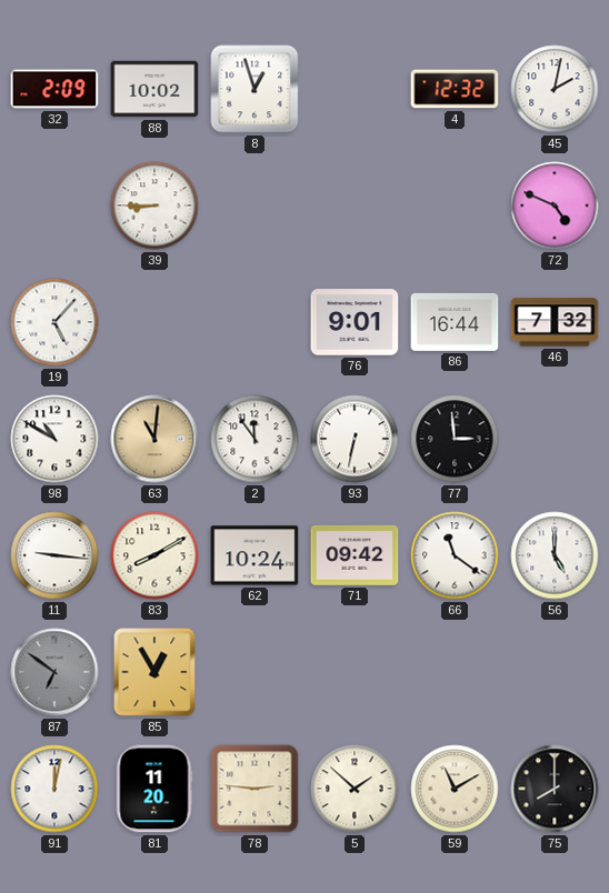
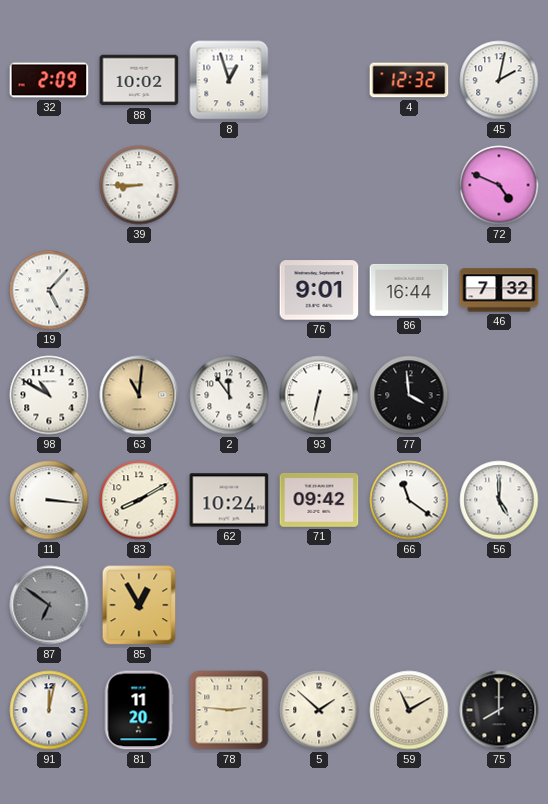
77: 2:59 -> 3:59 (409, 395)
11: 9:16 -> 3:16 (49, 500)
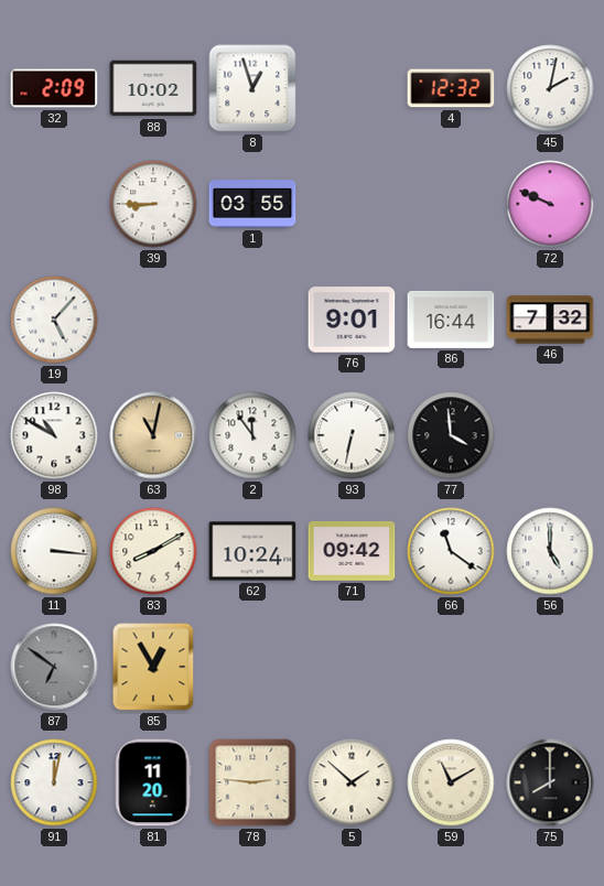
1: none -> 03:55 (252, 204)
72: 4:49 -> 9:49 (550, 204)
63: 11:01 -> 11:02 (153, 435)
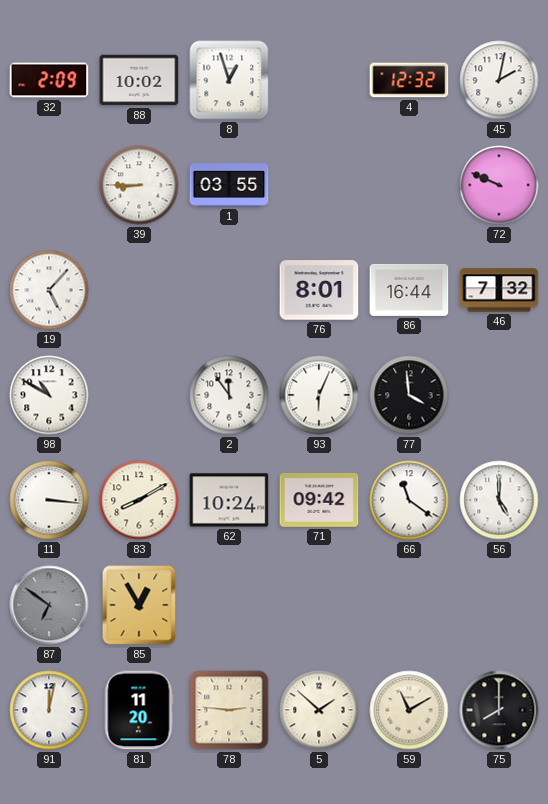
76: 9:01 -> 8:01 (319, 290)
63: 11:02 -> none (153, 435)
93: 6:32 -> 6:04 (319, 395)
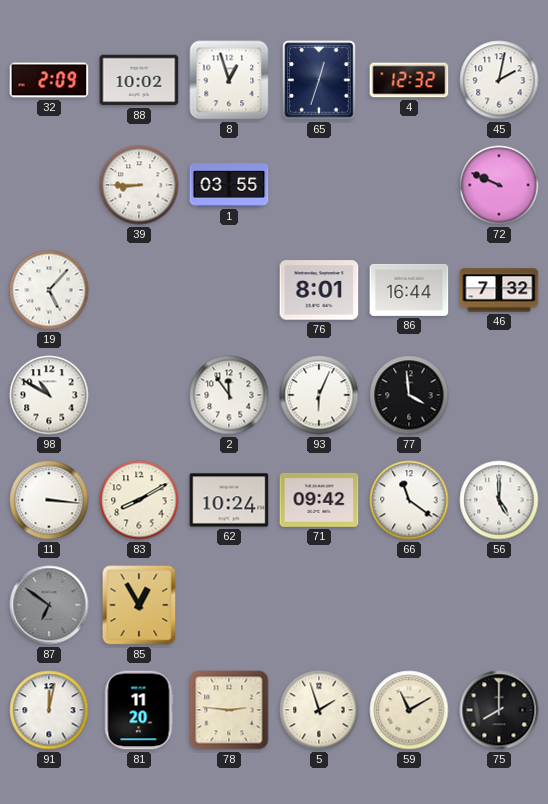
65: none -> 12:33 (319, 80)
5: 1:52 -> 1:57 (319, 710)
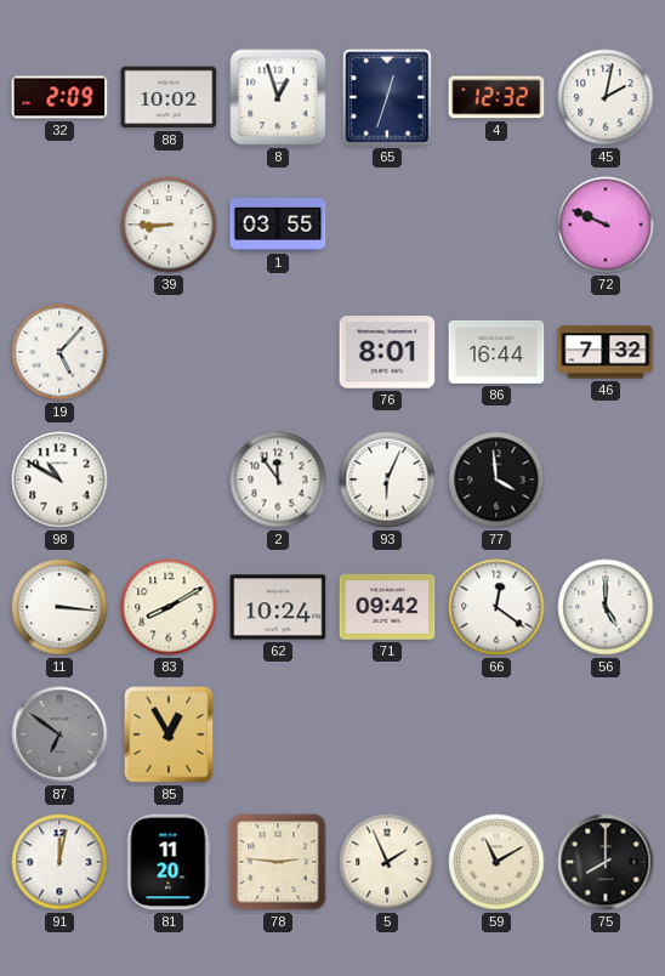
66: 11:21 -> 12:21 (496, 607)
5: 1:57 -> 1:56 (387, 862)
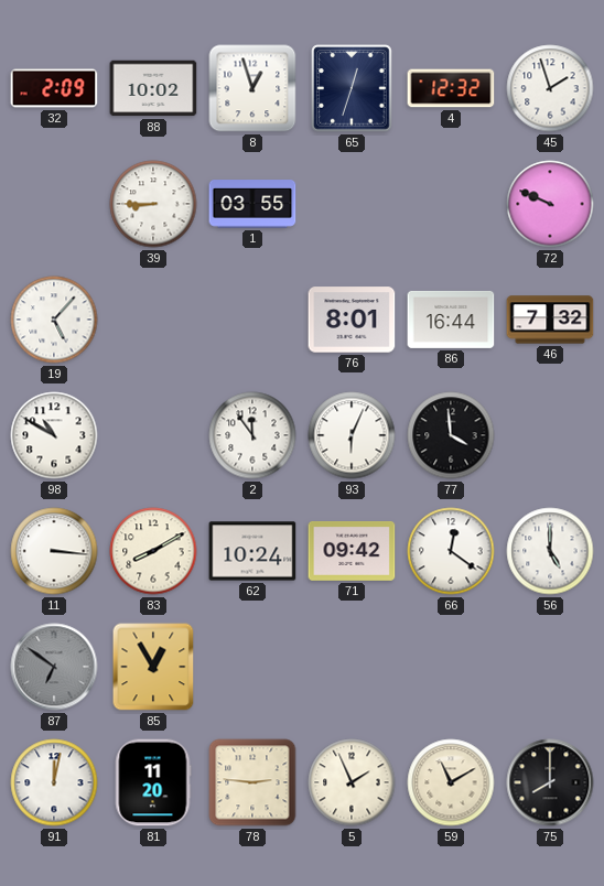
45: 2:02 -> 1:57 (550, 88)
